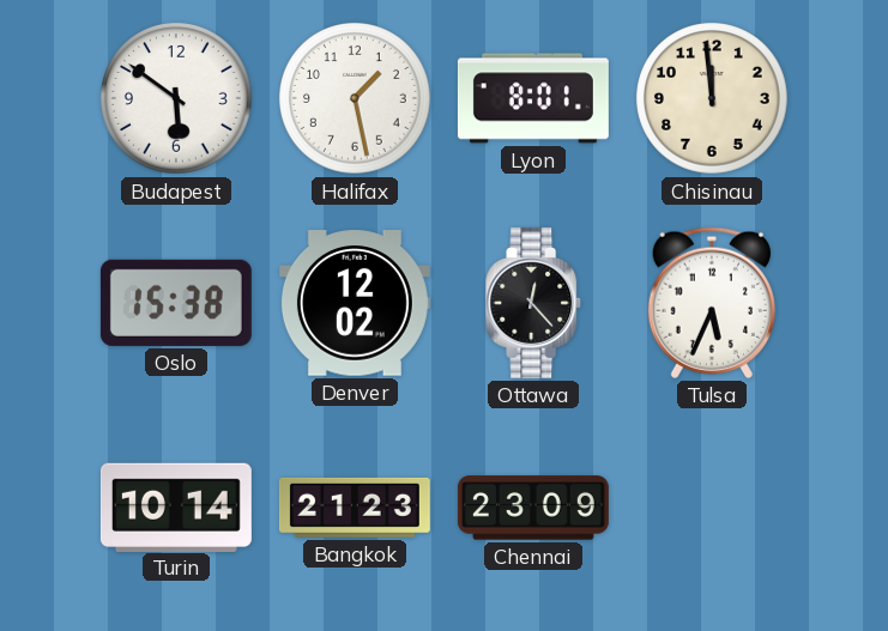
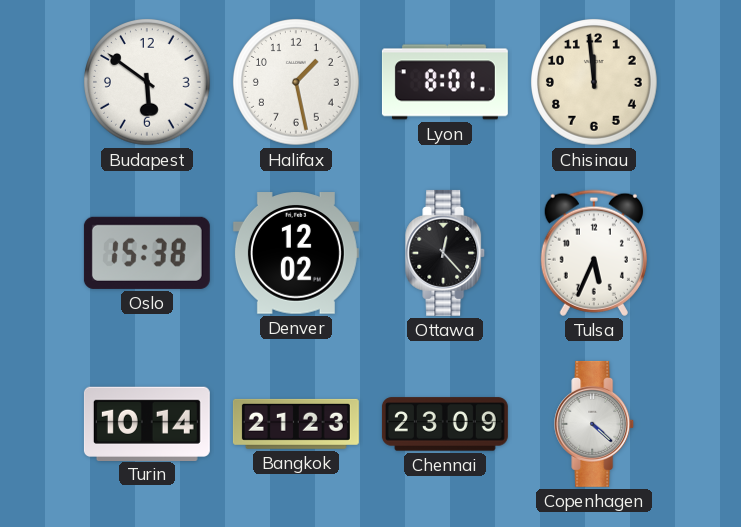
Copenhagen: none -> 4:22 (595, 424)
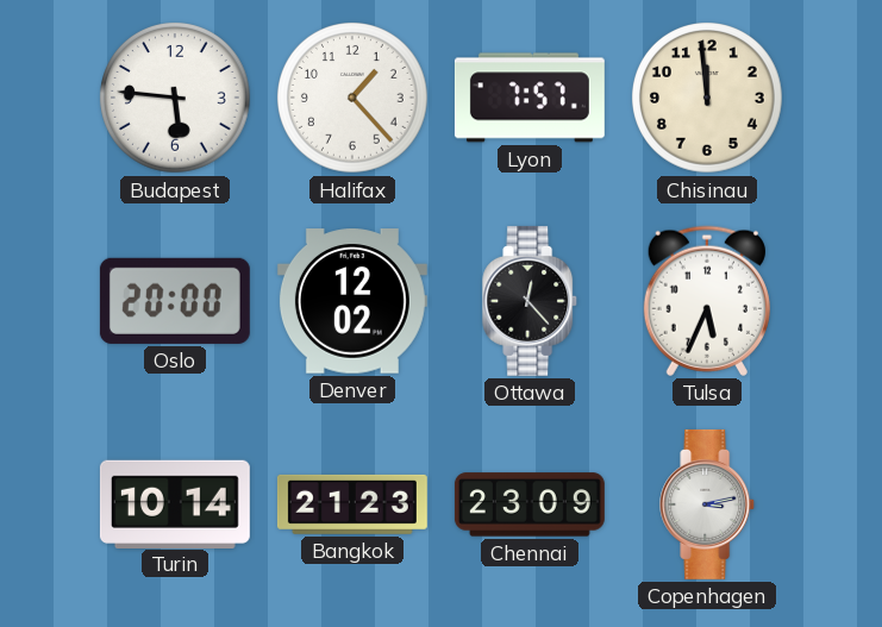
Budapest: 5:51 -> 5:46 (176, 99)
Halifax: 1:28 -> 1:23 (354, 99)
Lyon: 8:01 -> 7:57 (530, 98)
Oslo: 15:38 -> 20:00 (175, 301)
Copenhagen: 4:22 -> 3:13 (708, 504)
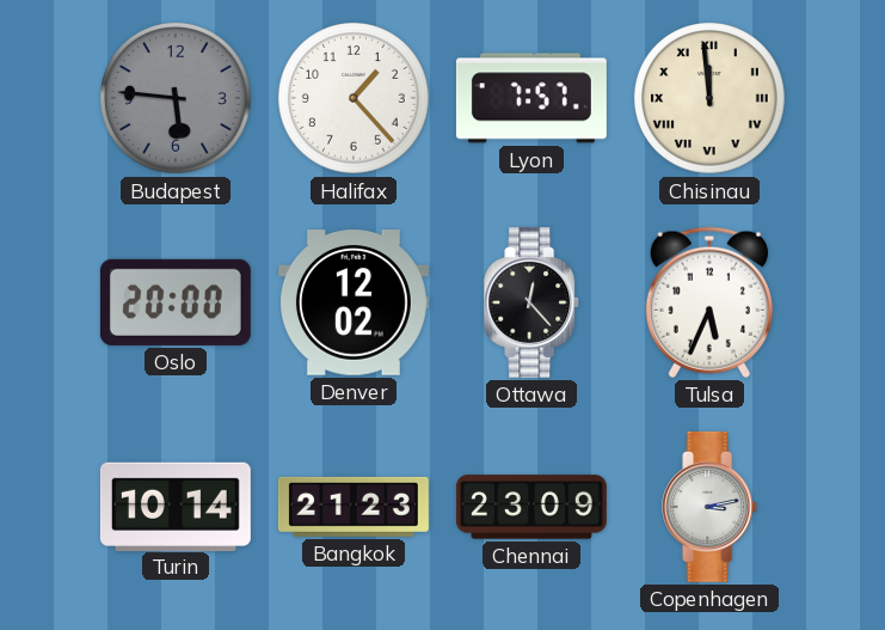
Budapest dial: white -> grey (177, 99)
Chisinau numerals: Arabic -> Roman (711, 99)
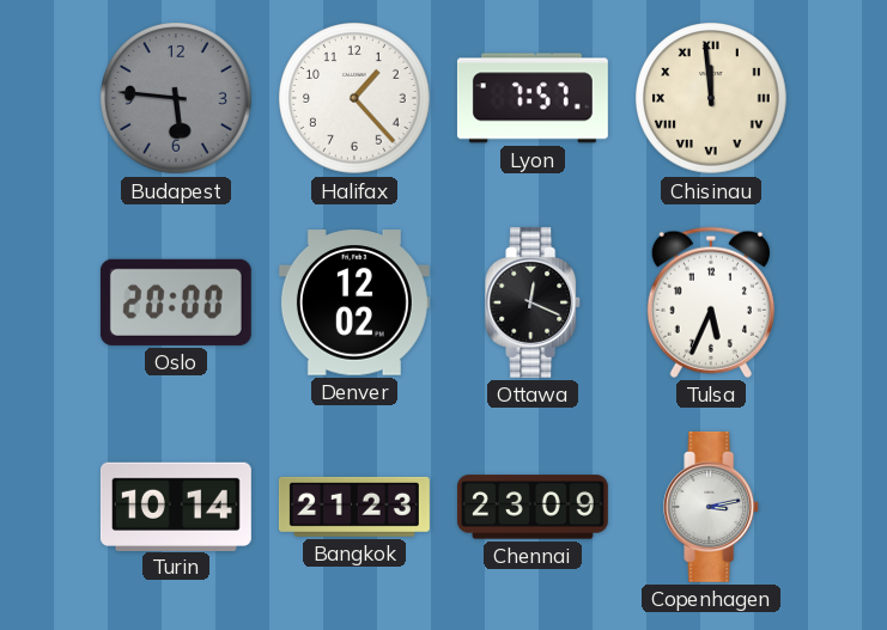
Ottawa: 12:23 -> 12:19 (534, 302)
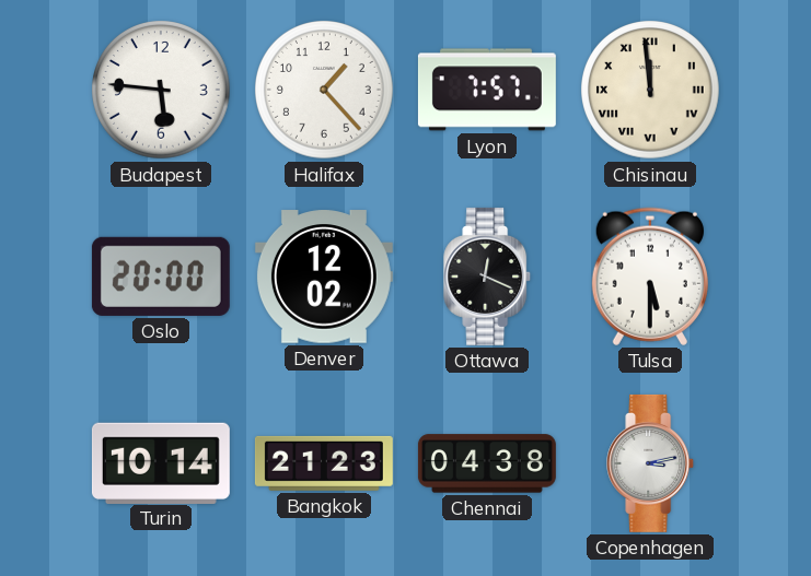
Budapest dial: grey -> white (162, 91)
Tulsa: 5:34 -> 5:30 (650, 277)
Chennai: 23:09 -> 04:38 (487, 463)
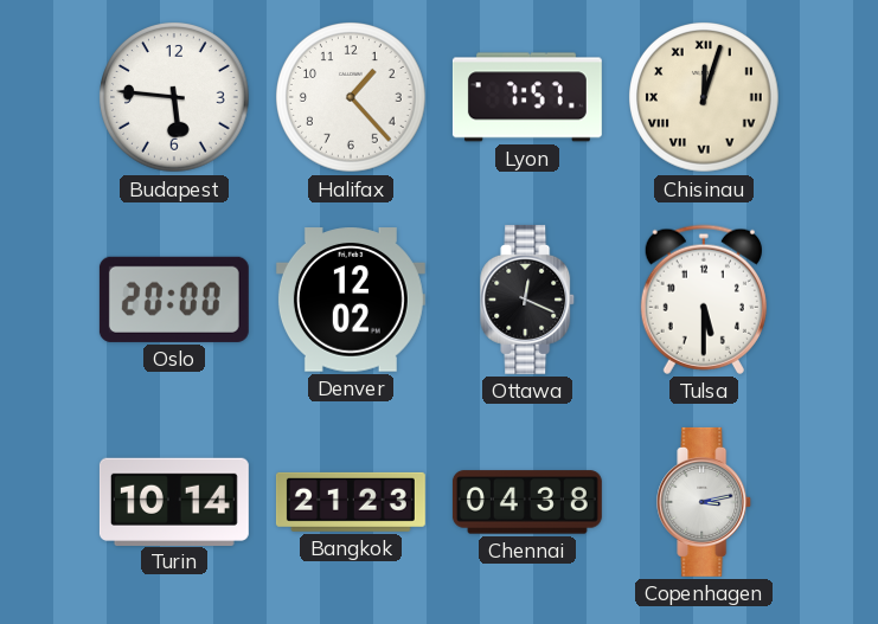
Chisinau: 11:59 -> 12:03 (705, 98)
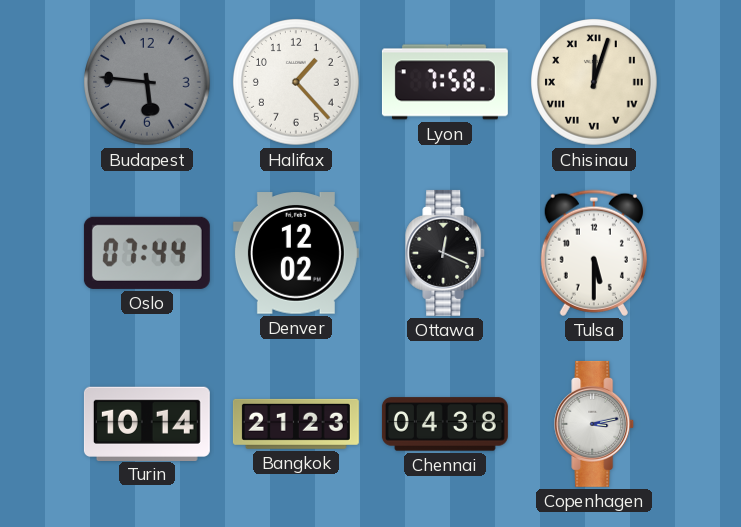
Budapest dial: white -> grey (148, 83)
Lyon: 7:57 -> 7:58 (445, 82)
Oslo: 20:00 -> 07:44 (147, 253)
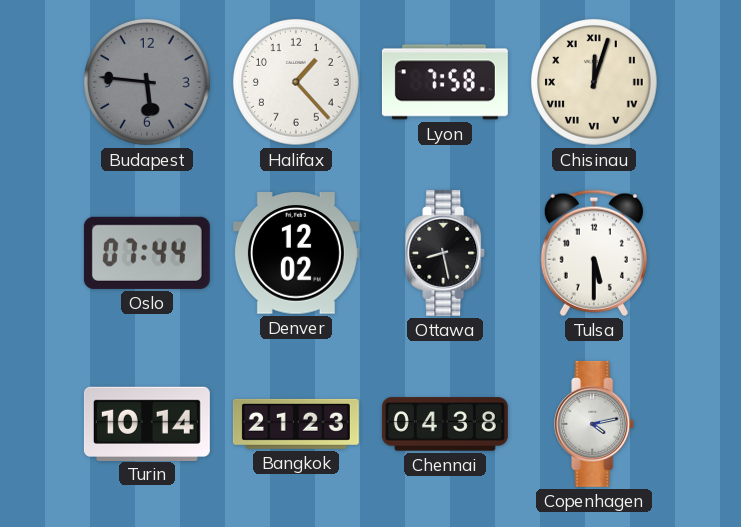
Ottawa: 12:19 -> 8:28 (446, 253)
Copenhagen: 3:13 -> 4:13 (595, 424)
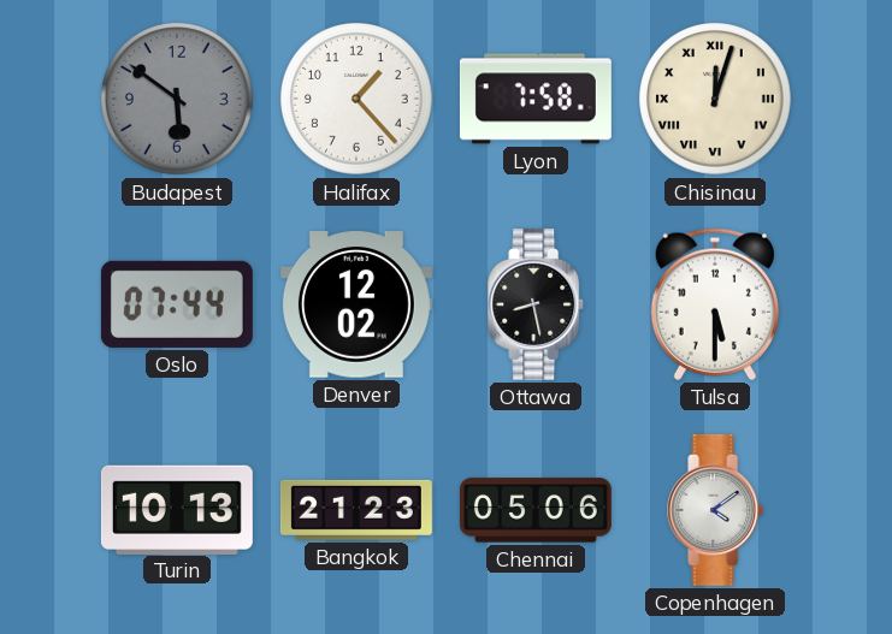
Budapest: 5:46 -> 5:51 (178, 100)
Turin: 10:14 -> 10:13 (177, 509)
Chennai: 04:38 -> 05:06 (536, 510)
Copenhagen: 4:13 -> 4:09 (716, 510)
